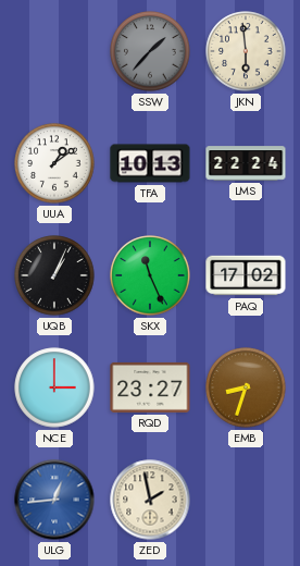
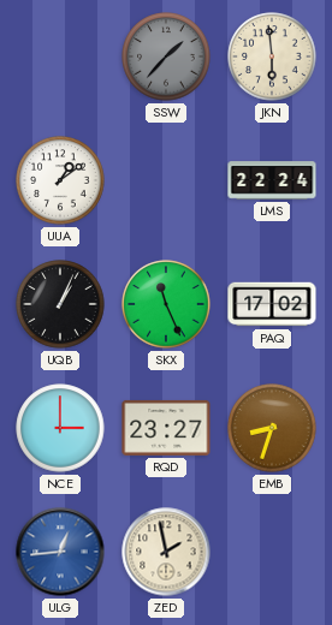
TFA: 10:13 -> none (150, 163)
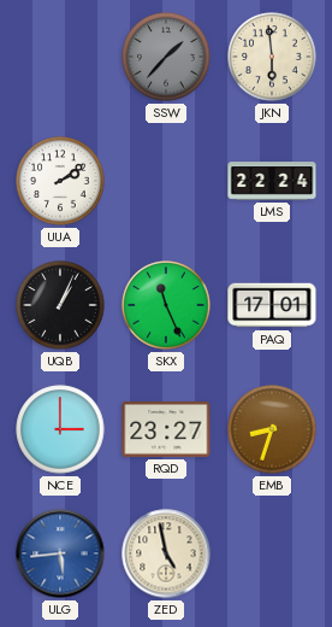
UUA: 1:09 -> 2:09 (60, 181)
PAQ: 17:02 -> 17:01 (272, 305)
ULG: 12:44 -> 5:44 (60, 553)
ZED: 1:58 -> 4:58 (166, 553)
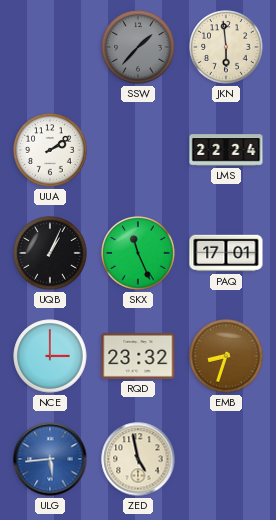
RQD: 23:27 -> 23:32 (138, 356)
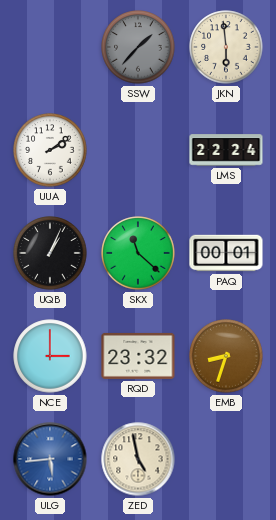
SKX: 11:26 -> 11:22 (138, 253)
PAQ: 17:01 -> 00:01 (226, 253)
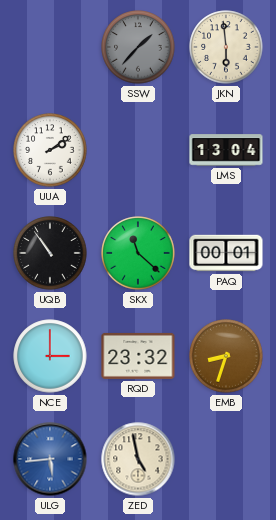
LMS: 22:24 -> 13:04 (226, 150)
UQB: 1:04 -> 10:54 (50, 253)
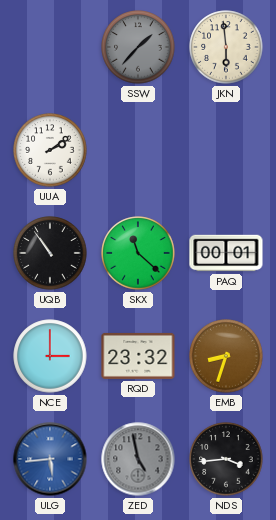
LMS: 13:04 -> none (226, 150)
ZED dial: cream -> grey (138, 459)
NDS: none -> 3:44 (226, 459)
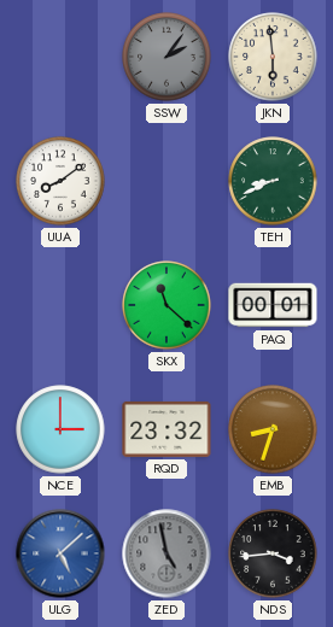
SSW: 1:37 -> 2:06 (166, 57)
UUA: 2:09 -> 8:09 (60, 181)
TEH: none -> 8:41 (273, 181)
UQB: 10:54 -> none (50, 253)
ULG: 5:44 -> 5:08 (60, 553)
